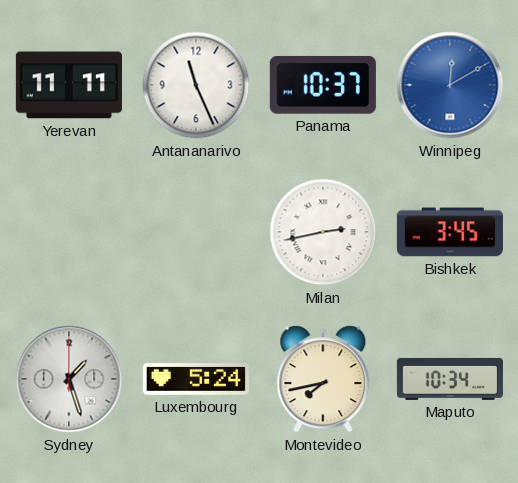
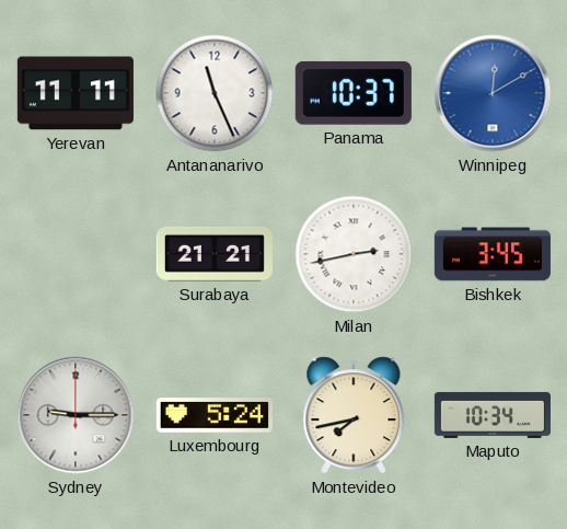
Surabaya: none -> 21:21 (215, 254)
Sydney: 1:27 -> 9:15 (76, 415)
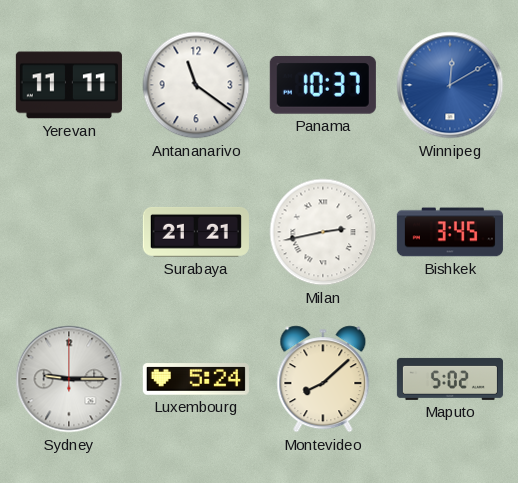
Antananarivo: 11:26 -> 11:21 (196, 85)
Montevideo: 7:43 -> 8:08 (323, 379)
Maputo: 10:34 -> 5:02 (450, 379)
